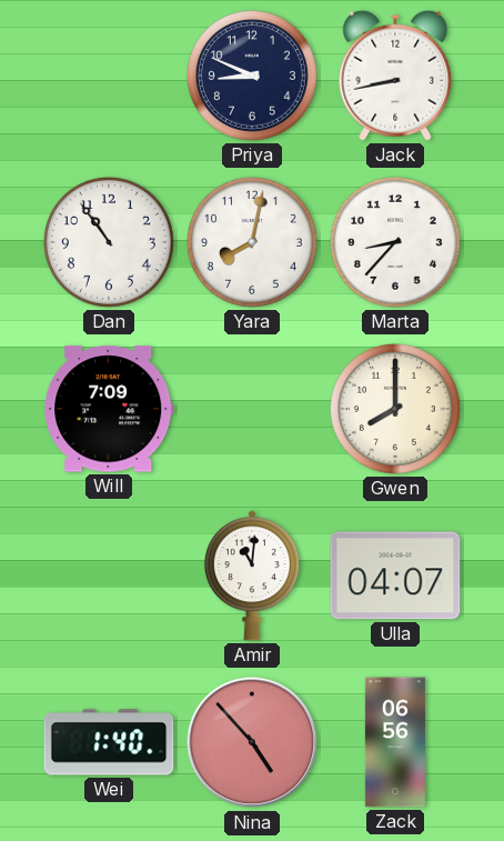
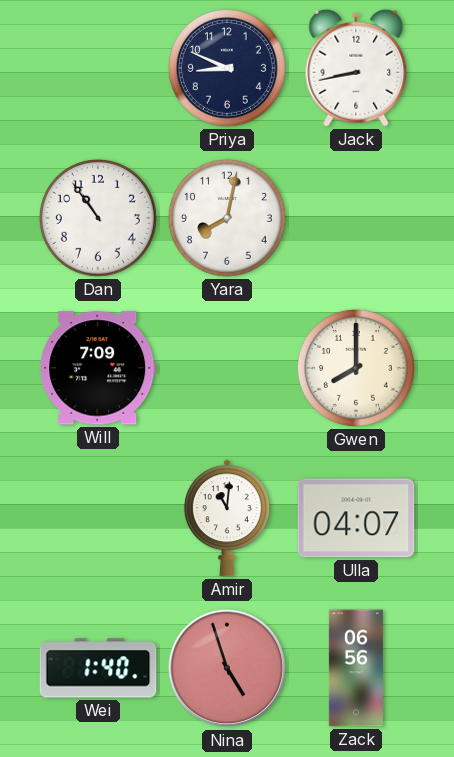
Marta: 8:37 -> none (395, 242)
Nina: 4:53 -> 4:57 (227, 668)
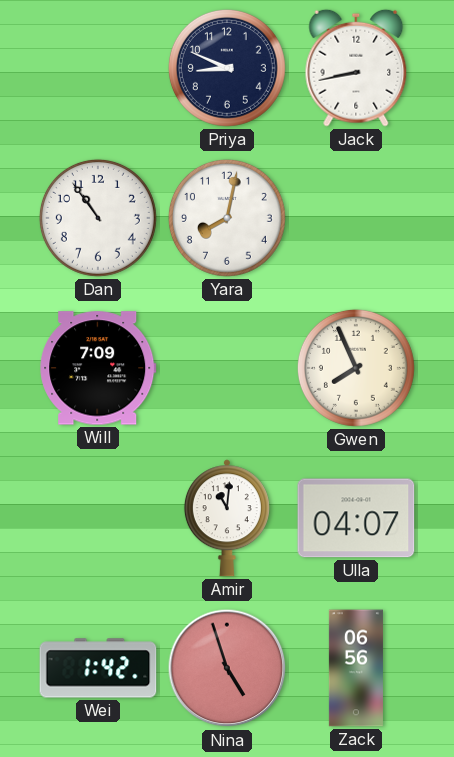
Gwen: 8:00 -> 7:56 (356, 368)
Wei: 1:40 -> 1:42 (98, 668)
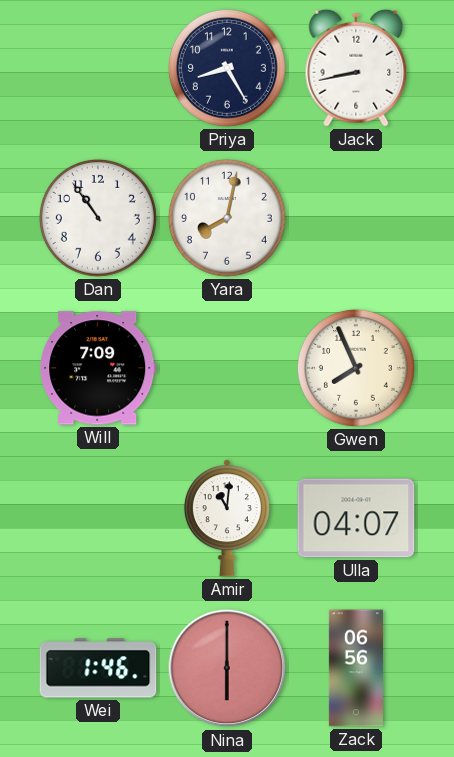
Priya: 8:49 -> 8:25 (227, 68)
Wei: 1:42 -> 1:46 (98, 668)
Nina: 4:57 -> 6:00 (227, 668)
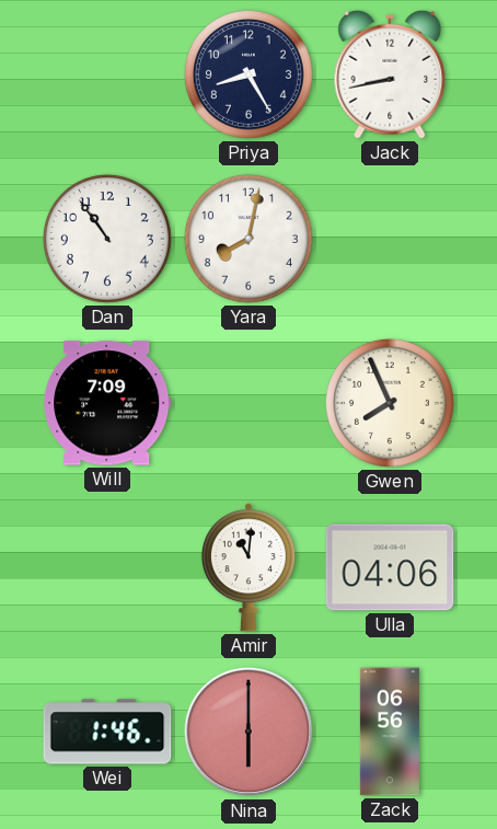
Ulla: 04:07 -> 04:06 (390, 567)
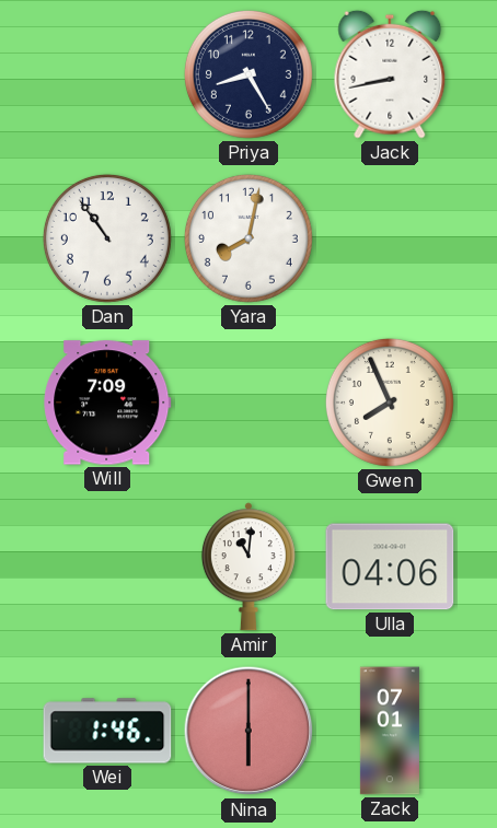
Zack: 06:56 -> 07:01 (390, 731)
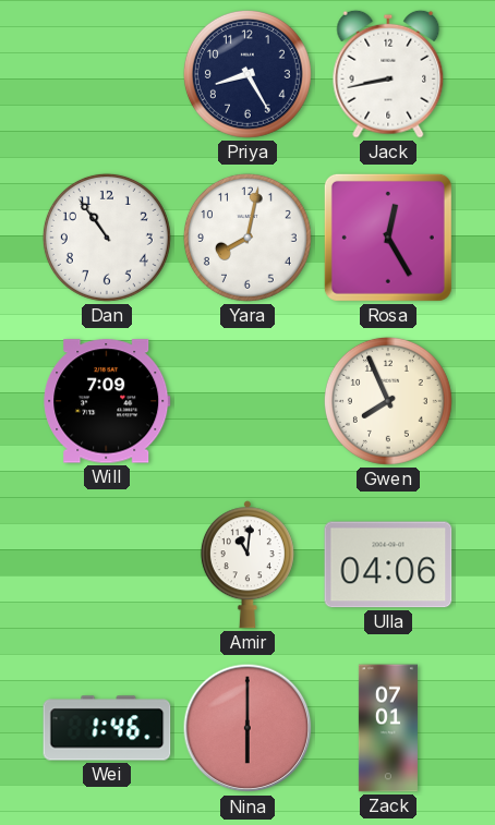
Rosa: none -> 12:25 (388, 238)
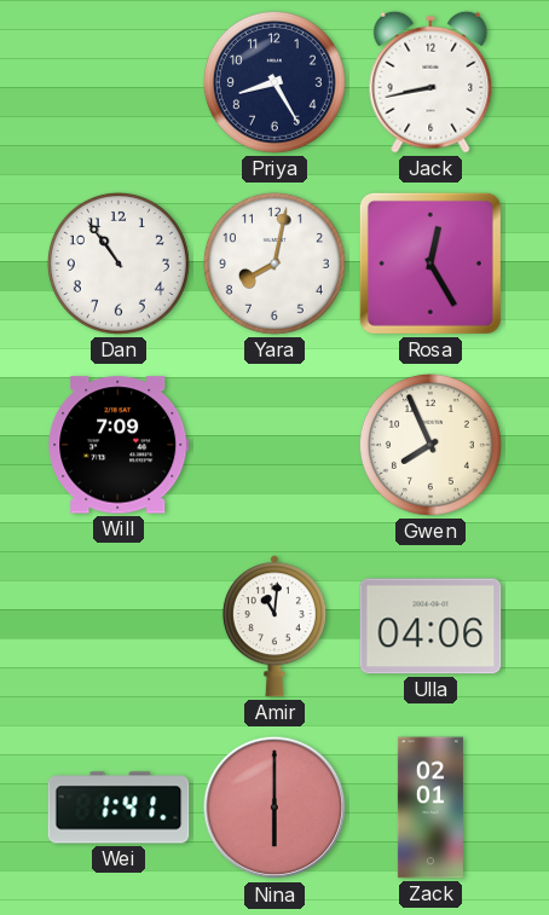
Wei: 1:46 -> 1:41 (119, 807)
Zack: 07:01 -> 02:01 (430, 807)
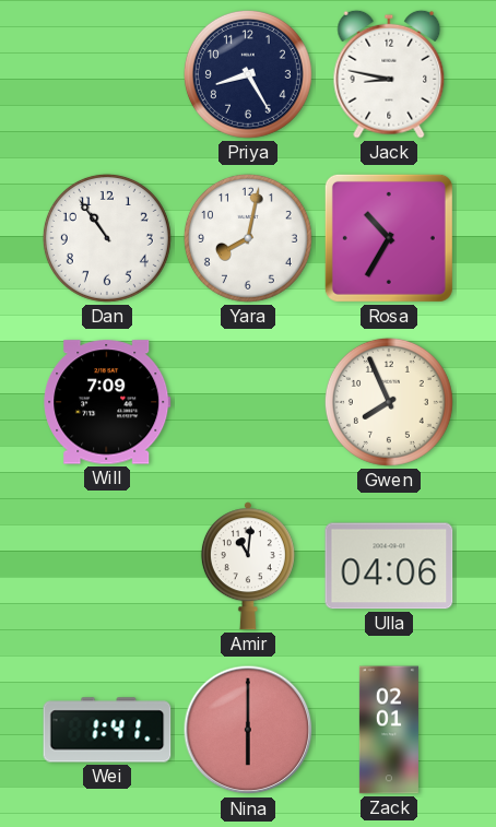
Jack: 8:43 -> 8:47 (389, 74)
Rosa: 12:25 -> 10:35 (389, 238)
